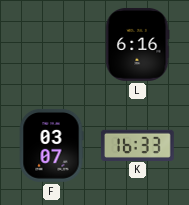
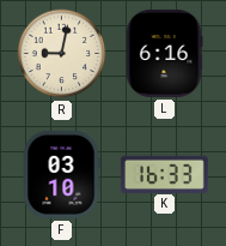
R: none -> 9:02 (62, 54)
F: 03:07 -> 03:10 (61, 175)
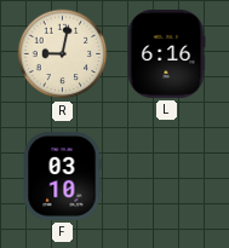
K: 16:33 -> none (164, 174)
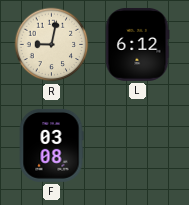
L: 6:16 -> 6:12 (137, 44)
F: 03:10 -> 03:08 (51, 146)
